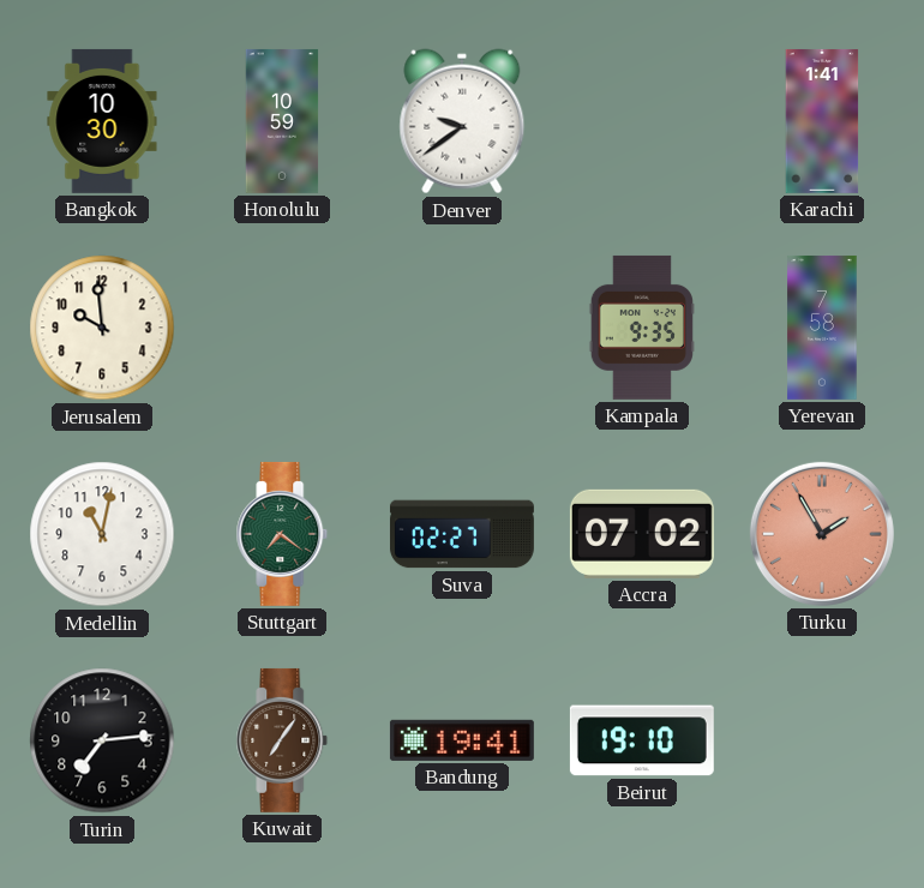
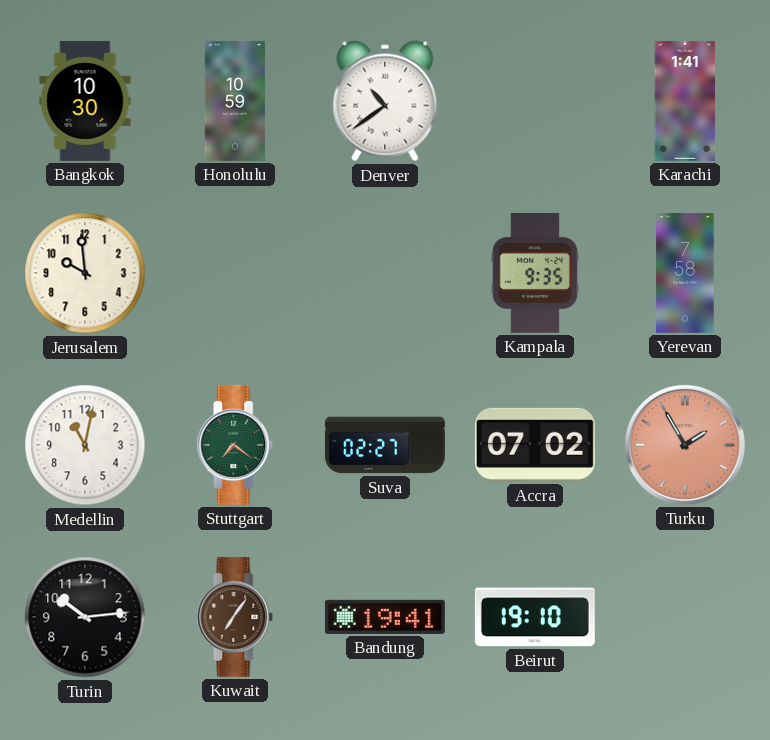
Denver: 9:39 -> 10:39 (385, 101)
Turin: 7:14 -> 10:14 (85, 617)
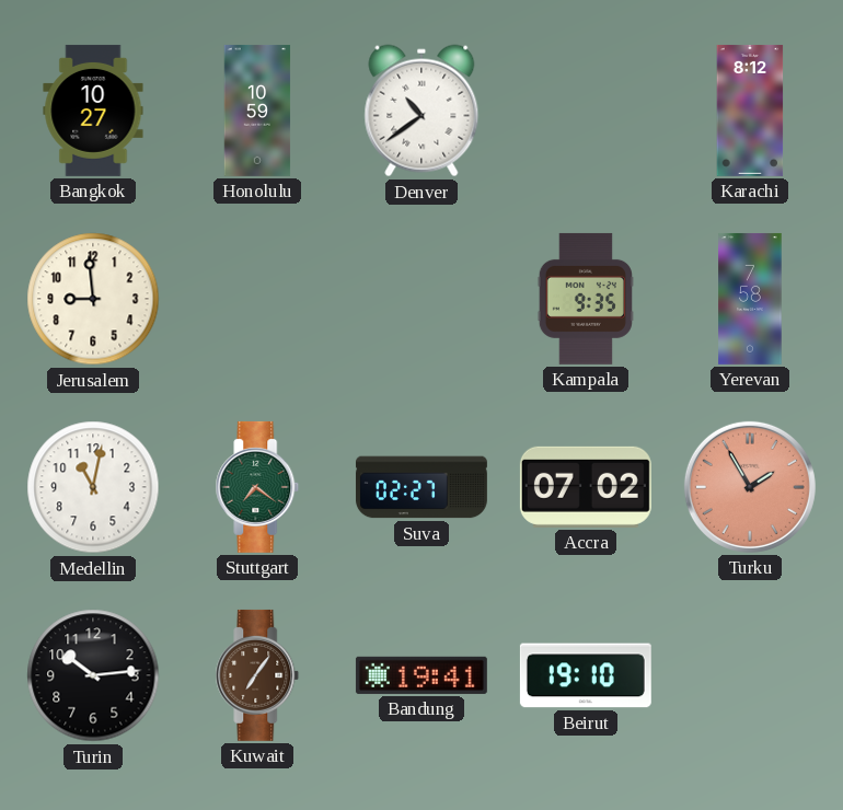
Bangkok: 10:30 -> 10:27 (93, 111)
Karachi: 1:41 -> 8:12 (750, 111)
Jerusalem: 9:59 -> 8:59 (93, 299)
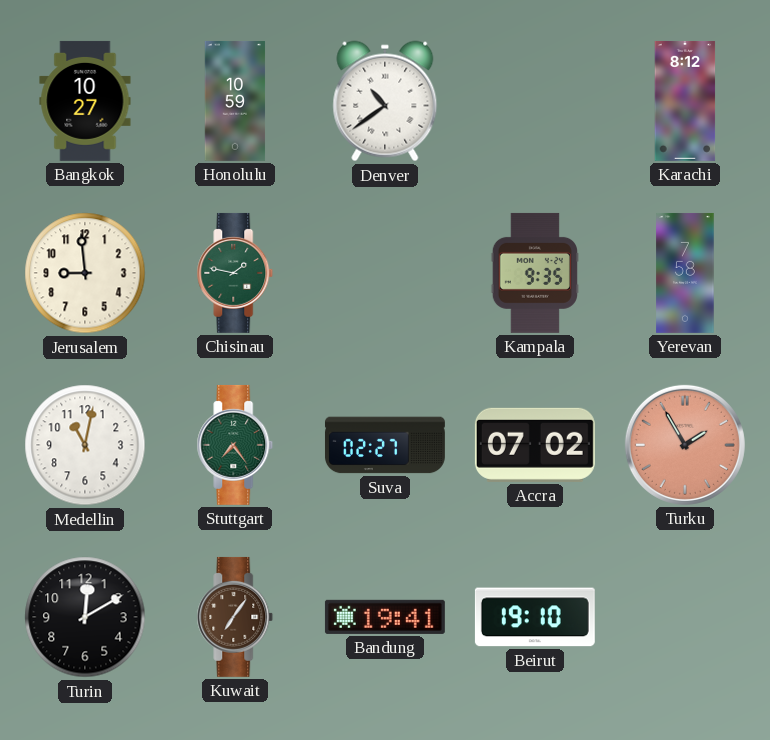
Chisinau: none -> 1:47 (235, 273)
Stuttgart: 7:21 -> 7:24 (235, 445)
Turin: 10:14 -> 12:10 (85, 617)
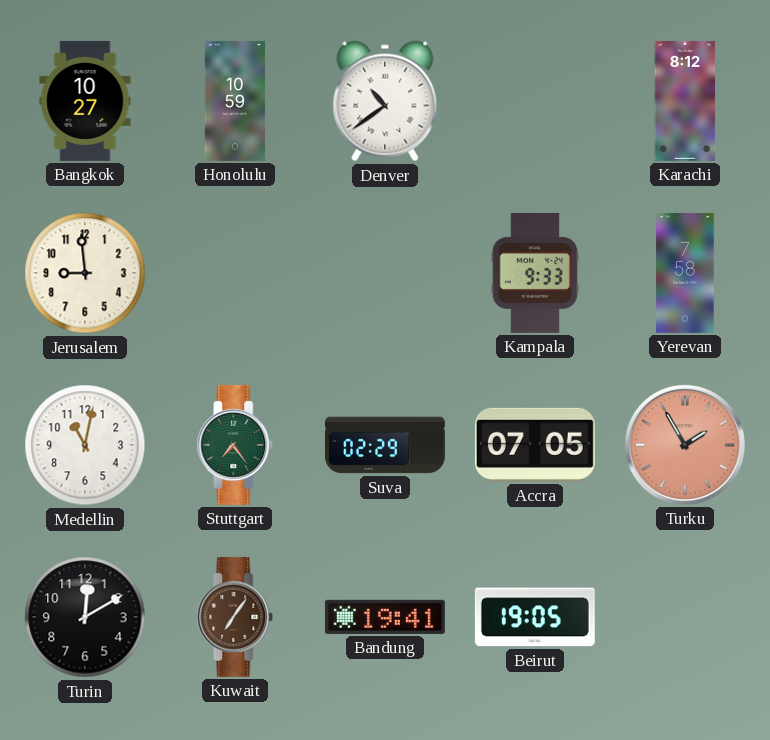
Chisinau: 1:47 -> none (235, 273)
Kampala: 9:35 -> 9:33 (535, 273)
Suva: 02:27 -> 02:29 (385, 445)
Accra: 07:02 -> 07:05 (535, 445)
Beirut: 19:10 -> 19:05 (535, 617)
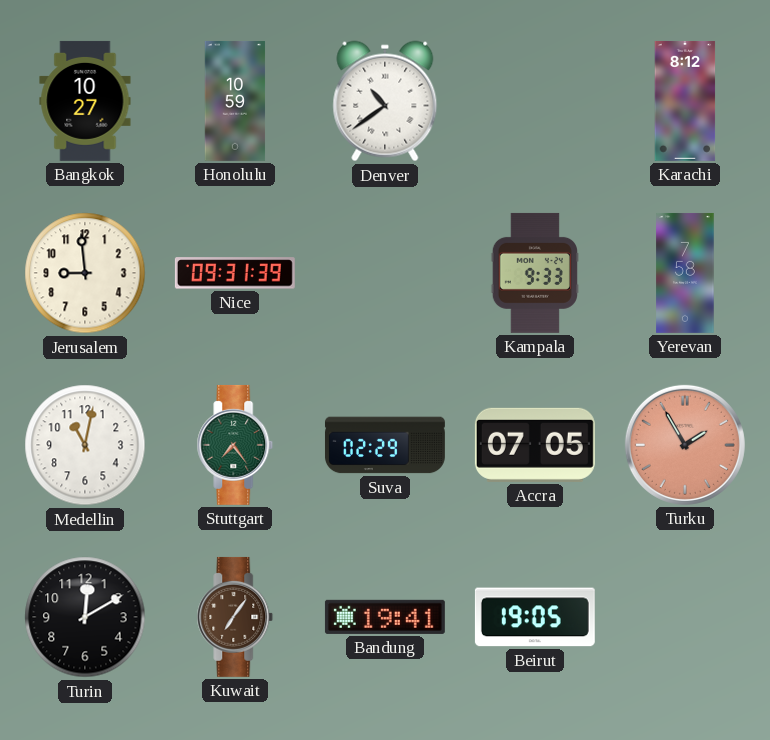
Nice: none -> 09:31 (235, 273)
